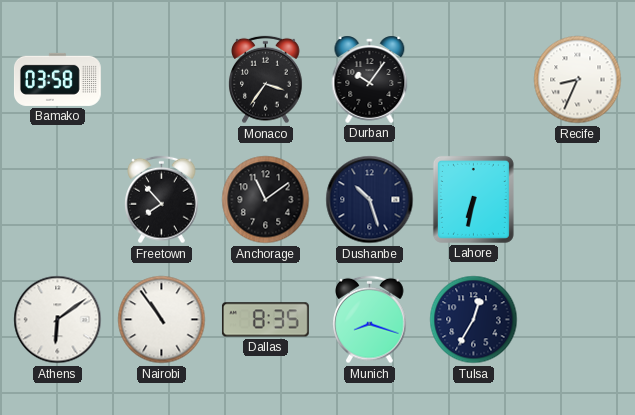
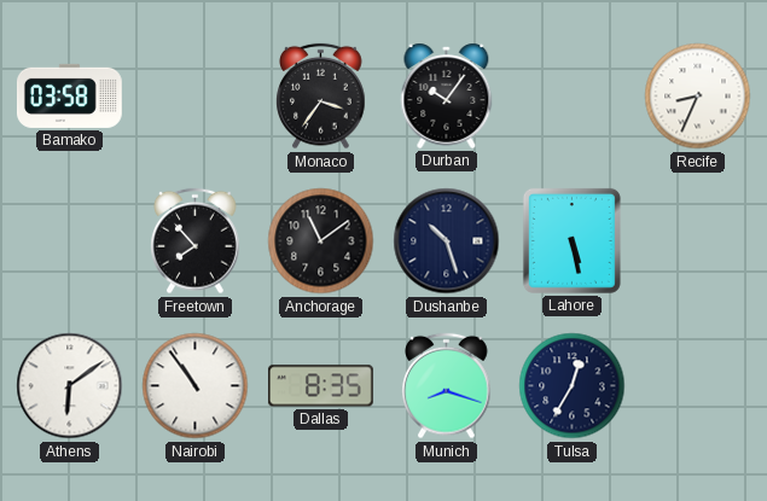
Lahore: 6:32 -> 5:28 (571, 240)
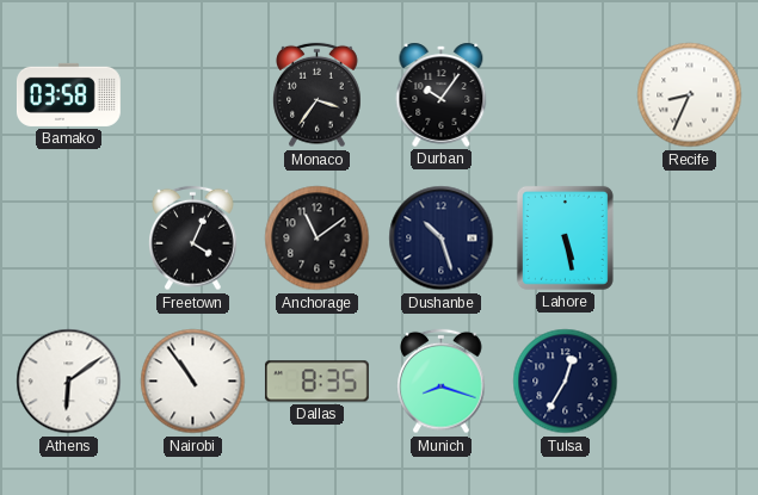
Freetown: 7:53 -> 4:04 (193, 239)
